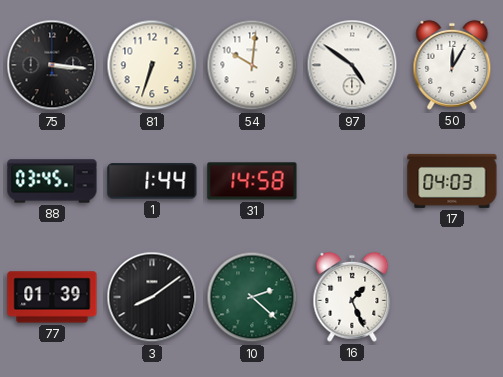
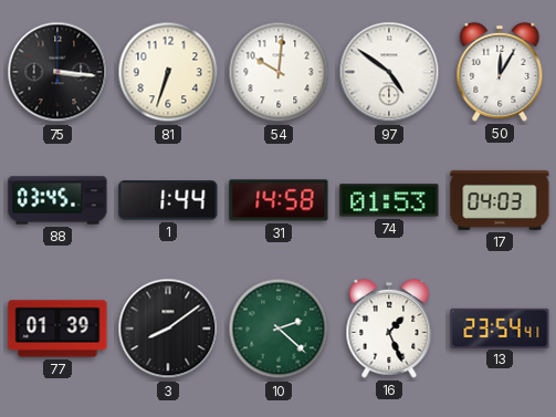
74: none -> 01:53 (389, 200)
13: none -> 23:54 (500, 327)
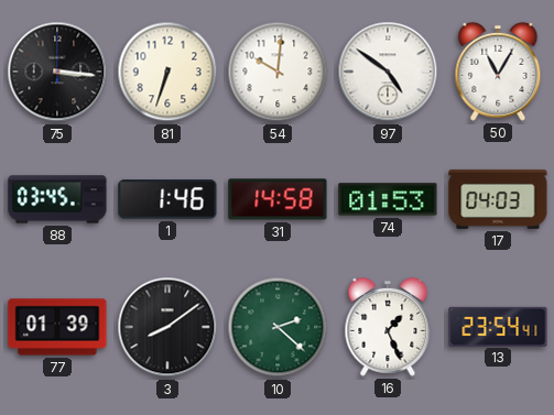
50: 12:05 -> 11:05 (498, 72)
1: 1:44 -> 1:46 (167, 199)
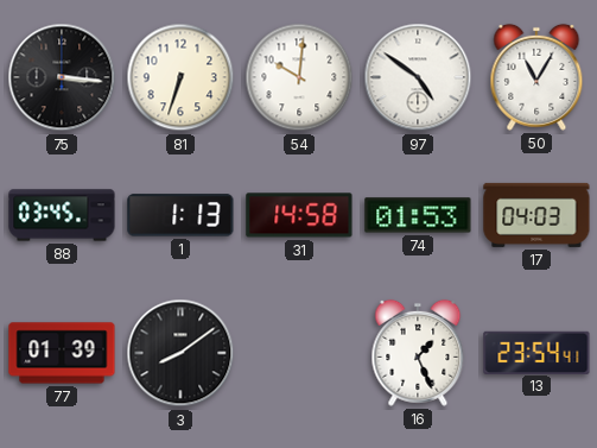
1: 1:46 -> 1:13 (180, 215)
10: 2:22 -> none (278, 327)
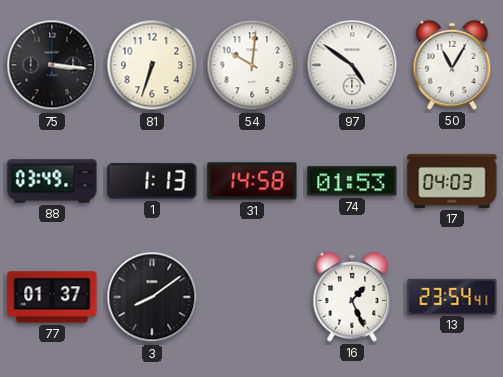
88: 03:45 -> 03:49 (52, 181)
77: 01:39 -> 01:37 (52, 297)
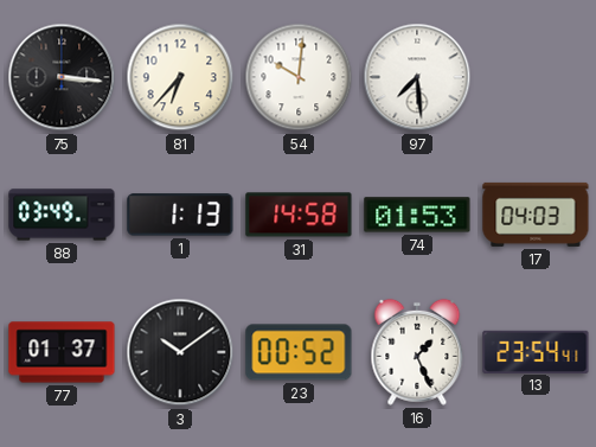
81: 6:33 -> 6:37 (180, 77)
97: 4:51 -> 7:29 (417, 77)
50: 11:05 -> none (452, 65)
3: 8:09 -> 10:09 (180, 352)
23: none -> 00:52 (299, 352)
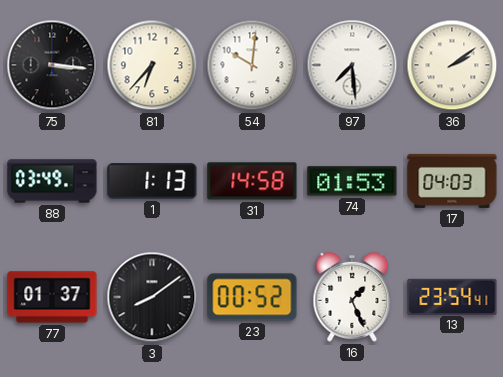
36: none -> 2:09 (452, 65)
3: 10:09 -> 8:09 (152, 297)
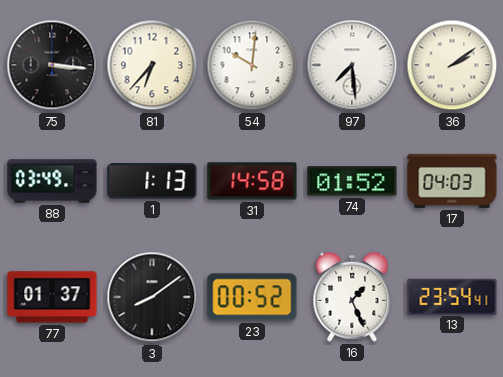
74: 01:53 -> 01:52 (352, 181)
